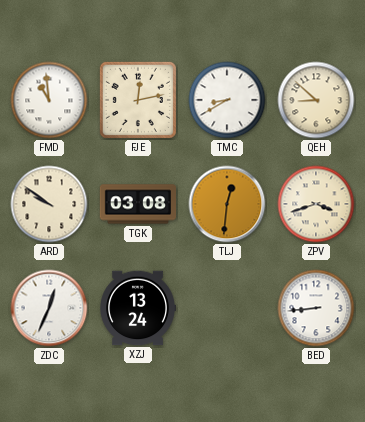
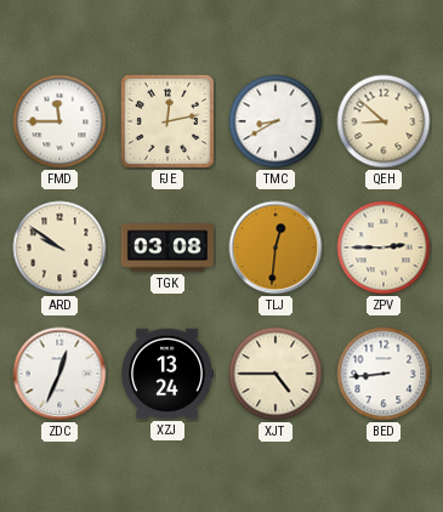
FMD: 10:59 -> 11:45 (59, 121)
ZPV: 3:42 -> 2:45 (384, 248)
XJT: none -> 4:45 (276, 374)
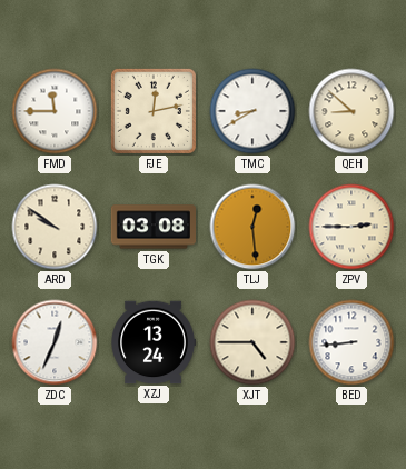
TLJ: 12:31 -> 12:29 (252, 227)
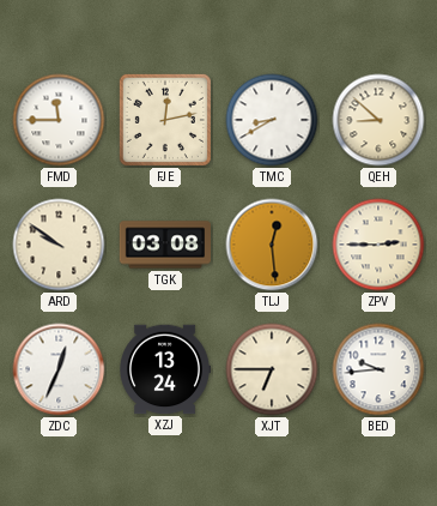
XJT: 4:45 -> 6:45 (272, 369)
BED: 8:44 -> 9:44 (378, 369)
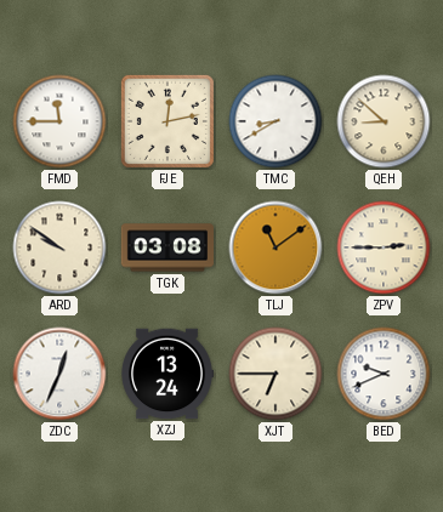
TLJ: 12:29 -> 11:09 (276, 248)
BED: 9:44 -> 9:41 (384, 374)
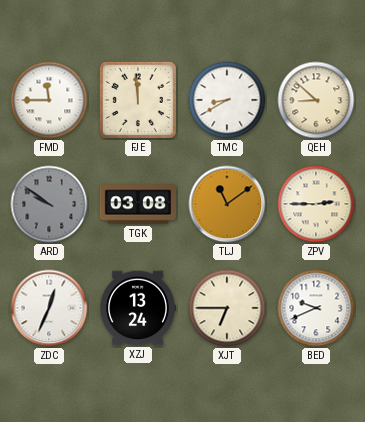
FJE: 12:13 -> 11:59 (138, 100)
ARD dial: cream -> grey (49, 204)
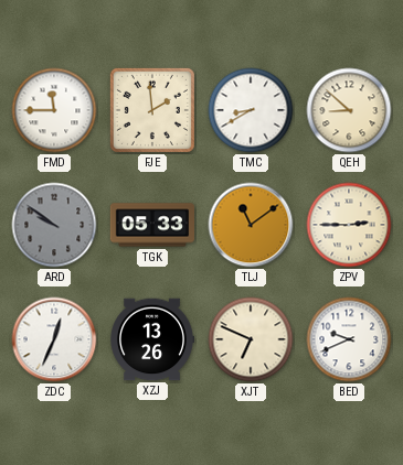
FJE: 11:59 -> 1:59 (152, 110)
TGK: 03:08 -> 05:33 (151, 225)
XZJ: 13:24 -> 13:26 (152, 339)
XJT: 6:45 -> 6:49 (251, 339)
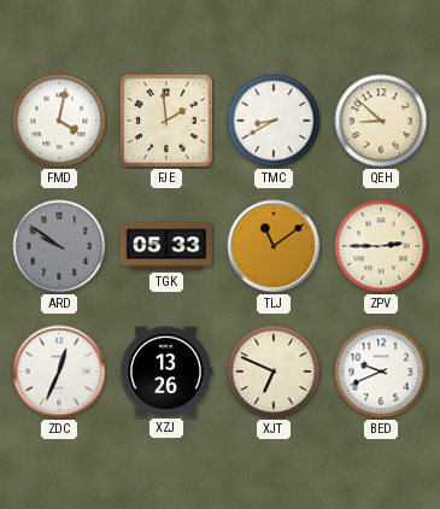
FMD: 11:45 -> 4:02 (59, 121)
